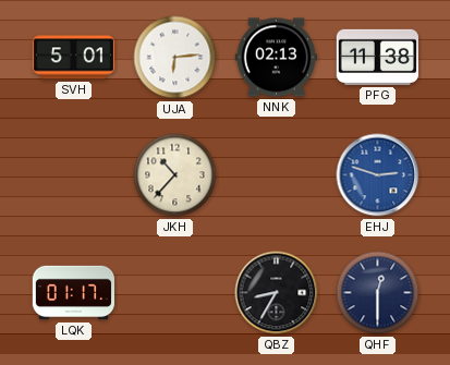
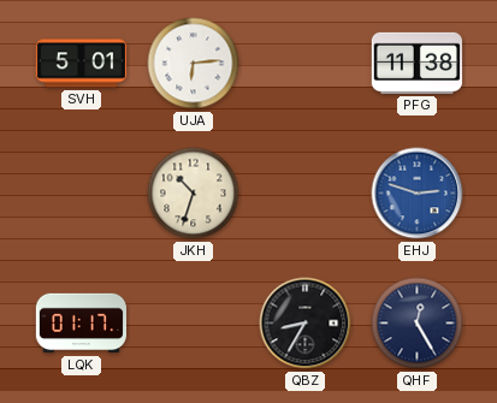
NNK: 02:13 -> none (276, 58)
JKH: 10:37 -> 10:33 (194, 194)
QHF: 12:30 -> 12:25 (418, 324)
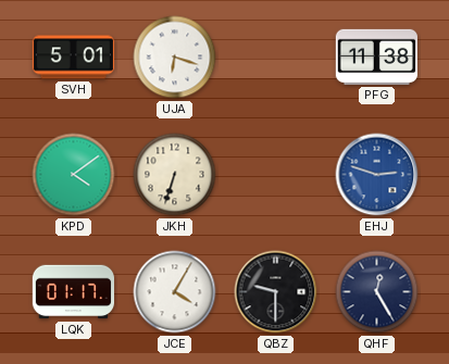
UJA: 6:14 -> 6:18 (175, 58)
KPD: none -> 4:09 (74, 175)
JKH: 10:33 -> 6:33 (175, 175)
JCE: none -> 4:05 (175, 292)
QBZ: 8:35 -> 9:30 (276, 292)
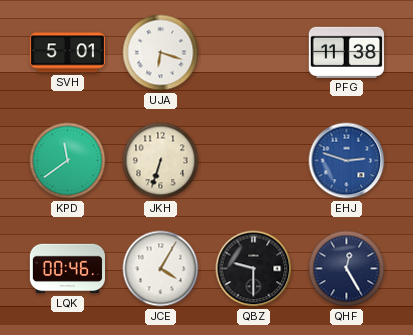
KPD: 4:09 -> 11:39 (68, 161)
LQK: 01:17 -> 00:46 (67, 269)
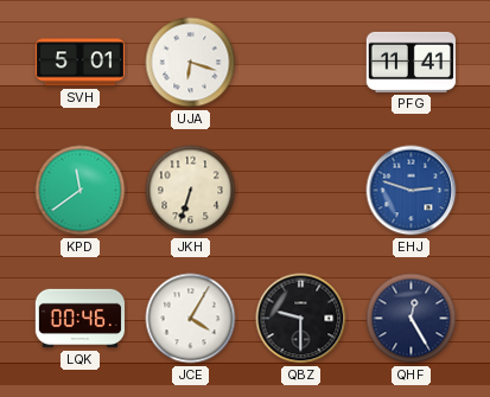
PFG: 11:38 -> 11:41 (411, 62)
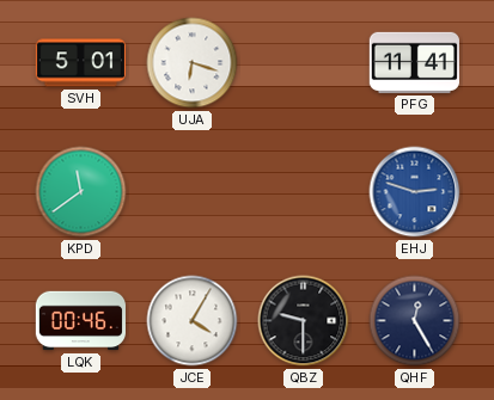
JKH: 6:33 -> none (191, 191)
